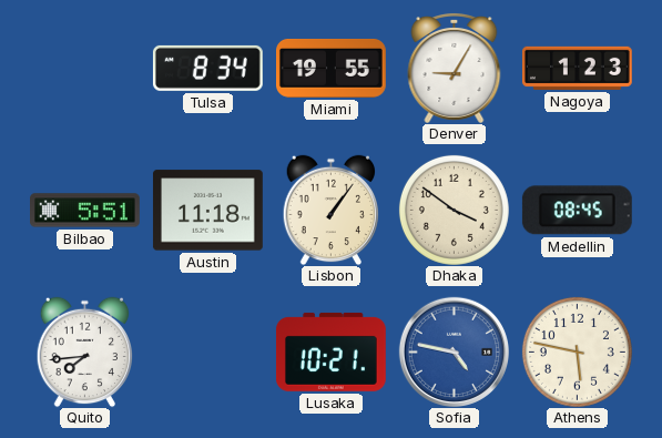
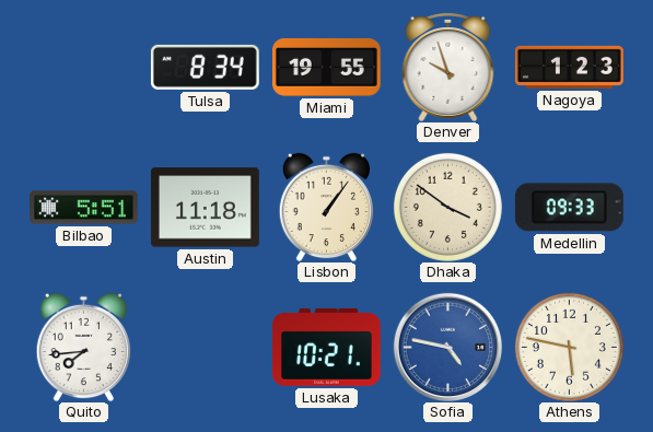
Denver: 9:05 -> 9:57 (448, 67)
Medellin: 08:45 -> 09:33 (569, 208)
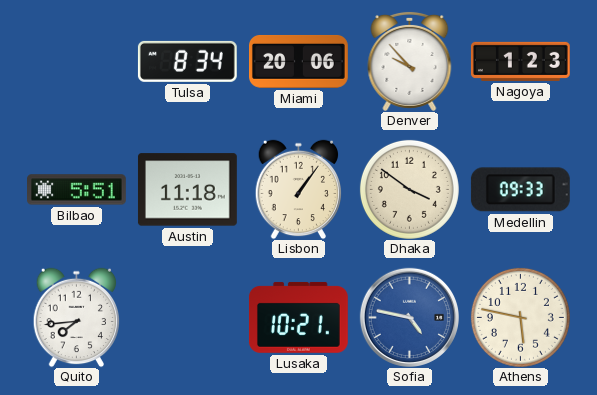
Miami: 19:55 -> 20:06 (299, 61)
Denver: 9:57 -> 9:53 (410, 61)
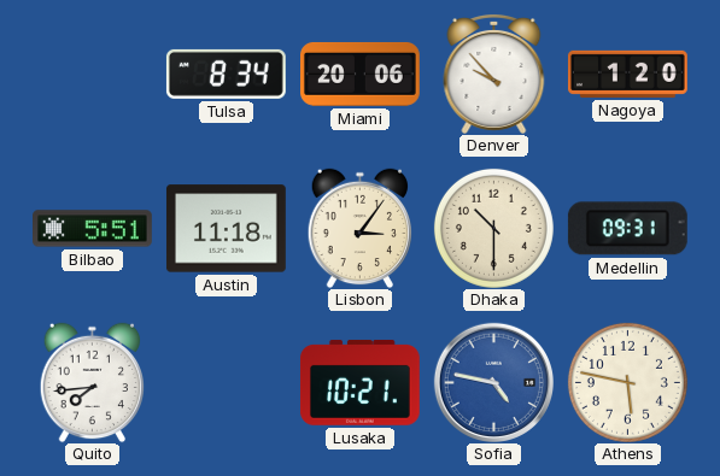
Nagoya: 1:23 -> 1:20 (628, 74)
Lisbon: 1:06 -> 3:06 (361, 228)
Dhaka: 3:51 -> 10:30 (493, 228)
Medellin: 09:33 -> 09:31 (627, 229)
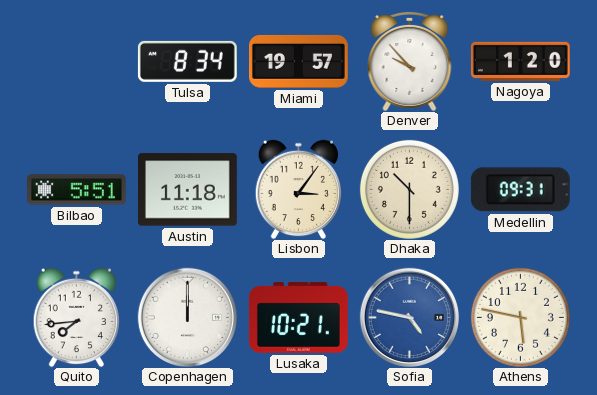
Miami: 20:06 -> 19:57 (299, 61)
Copenhagen: none -> 12:00 (187, 317)
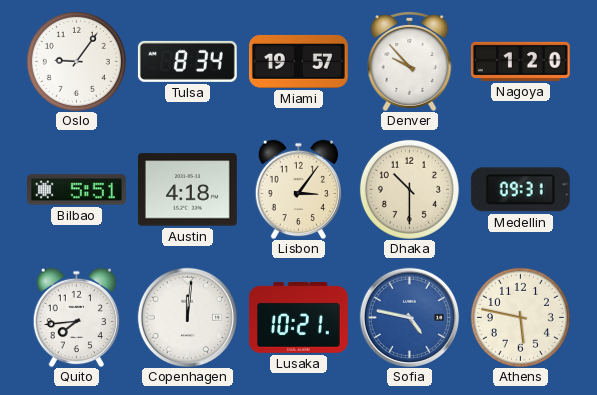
Oslo: none -> 9:06 (76, 61)
Austin: 11:18 -> 4:18 (187, 190)
Copenhagen: 12:00 -> 12:01 (187, 317)
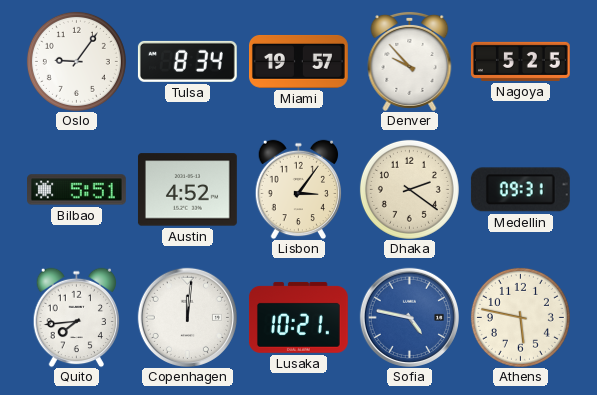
Nagoya: 1:20 -> 5:25 (521, 61)
Austin: 4:18 -> 4:52 (187, 190)
Dhaka: 10:30 -> 2:21 (409, 189)
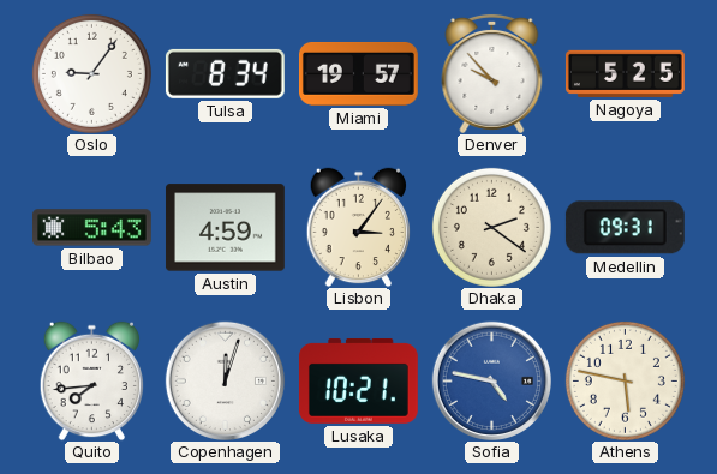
Bilbao: 5:51 -> 5:43 (92, 228)
Austin: 4:52 -> 4:59 (225, 228)
Copenhagen: 12:01 -> 12:03 (225, 380)
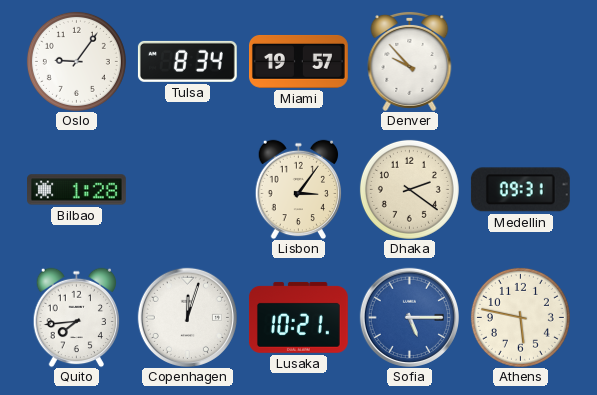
Nagoya: 5:25 -> none (626, 73)
Bilbao: 5:43 -> 1:28 (77, 190)
Austin: 4:59 -> none (225, 228)
Sofia: 4:47 -> 5:15 (409, 317)
